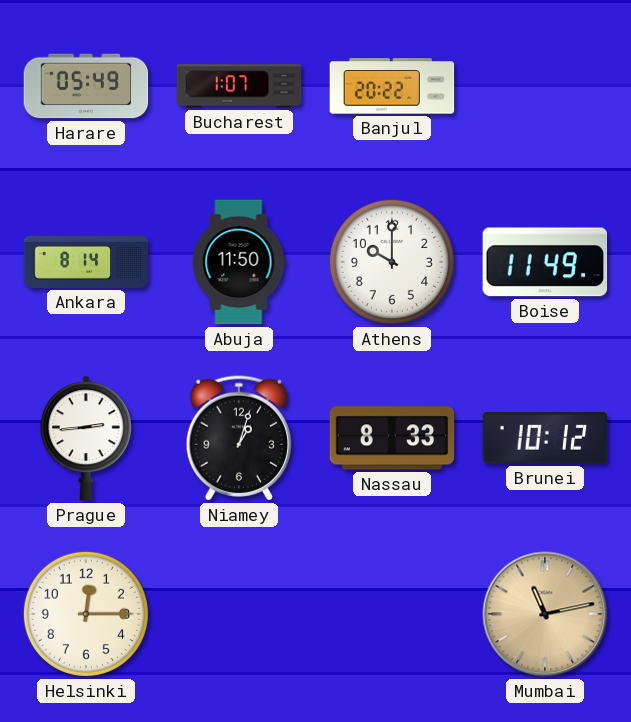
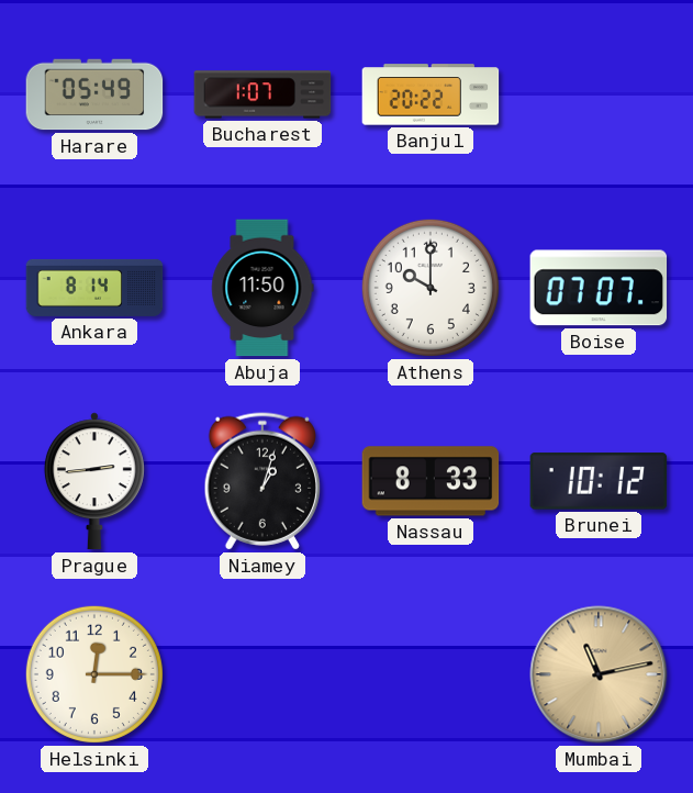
Boise: 11:49 -> 07:07 (599, 288)
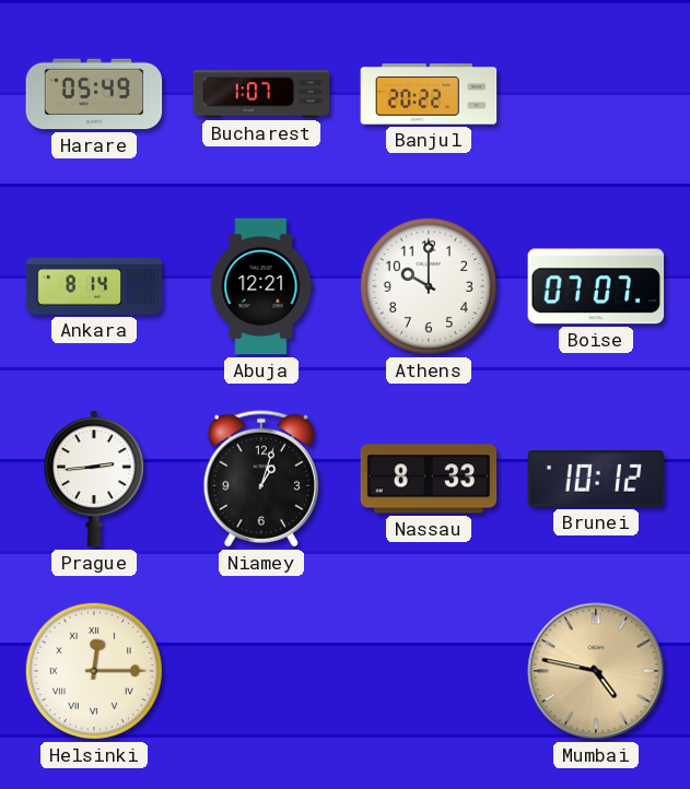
Abuja: 11:50 -> 12:21 (261, 286)
Helsinki numerals: Arabic -> Roman (94, 671)
Mumbai: 11:13 -> 4:47 (596, 671)
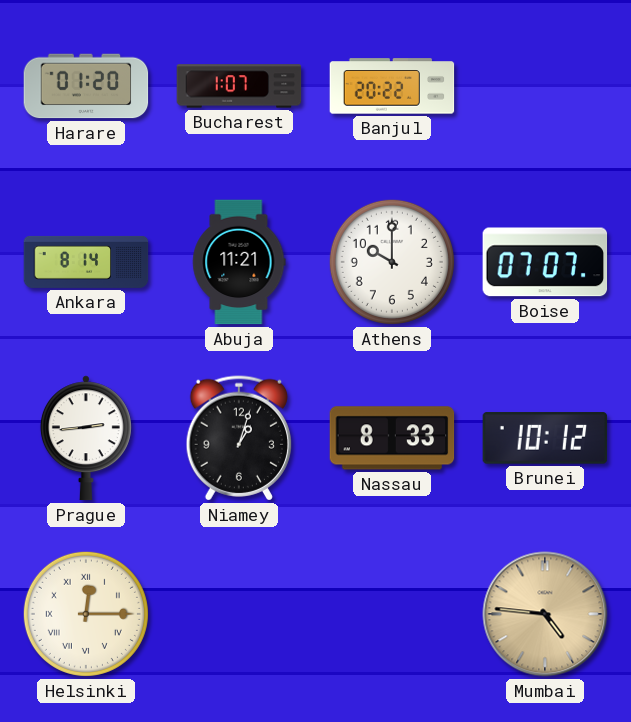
Harare: 05:49 -> 01:20 (86, 86)
Abuja: 12:21 -> 11:21 (239, 262)
Mumbai: 4:47 -> 4:46 (545, 614)
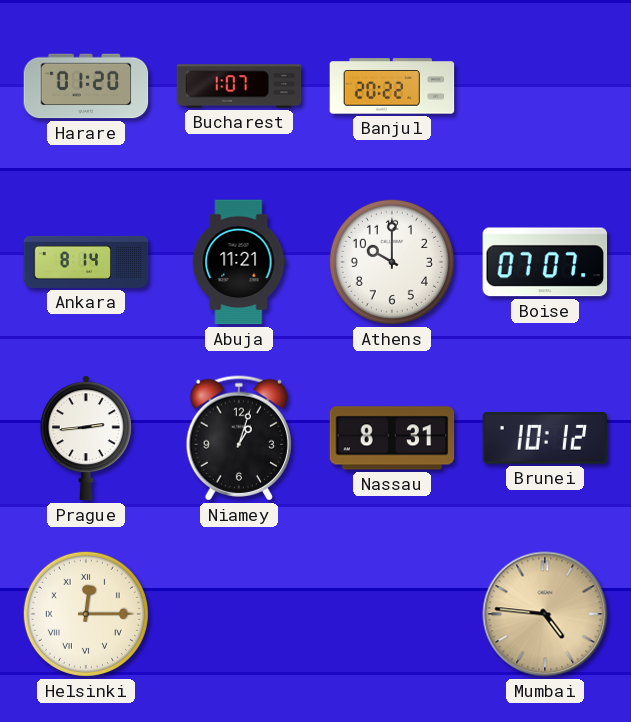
Nassau: 8:33 -> 8:31 (392, 438)
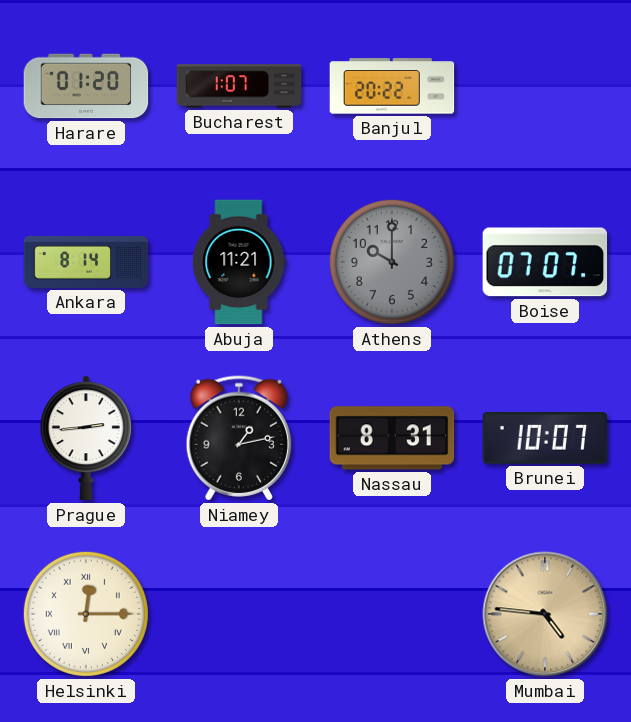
Athens dial: white -> grey (392, 262)
Niamey: 1:03 -> 1:13 (238, 438)
Brunei: 10:12 -> 10:07 (545, 438)
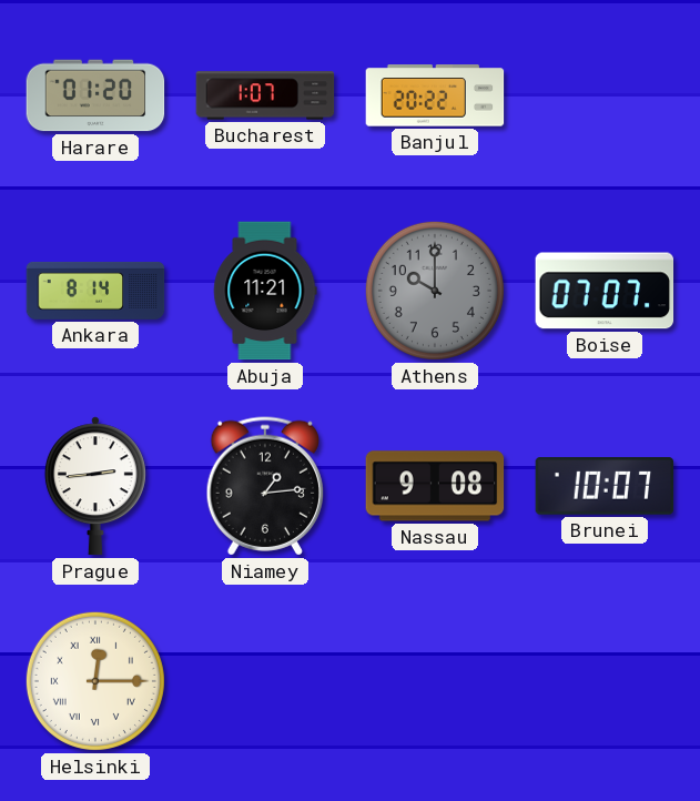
Niamey: 1:13 -> 1:14 (264, 486)
Nassau: 8:31 -> 9:08 (435, 486)
Mumbai: 4:46 -> none (545, 614)
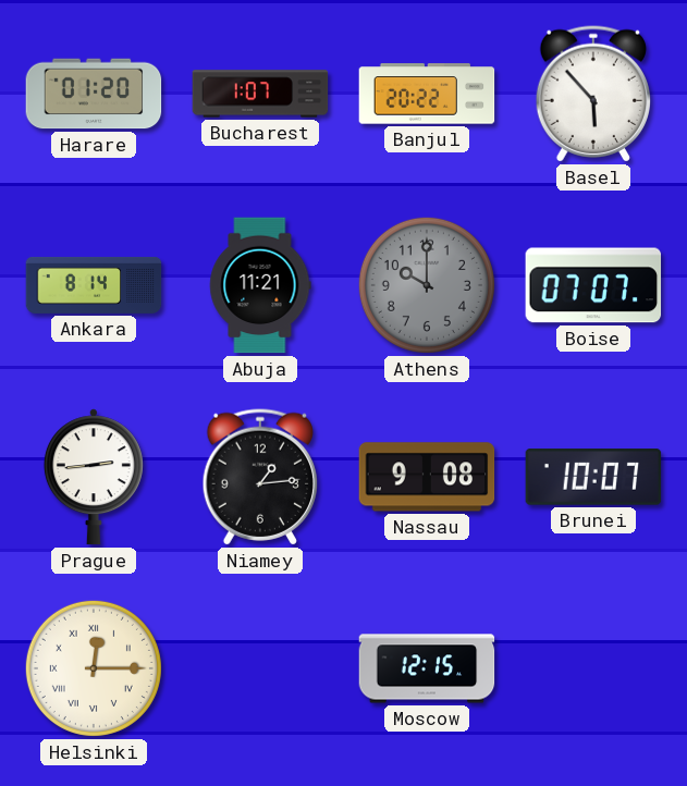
Basel: none -> 5:53 (592, 94)
Moscow: none -> 12:15 (427, 668)
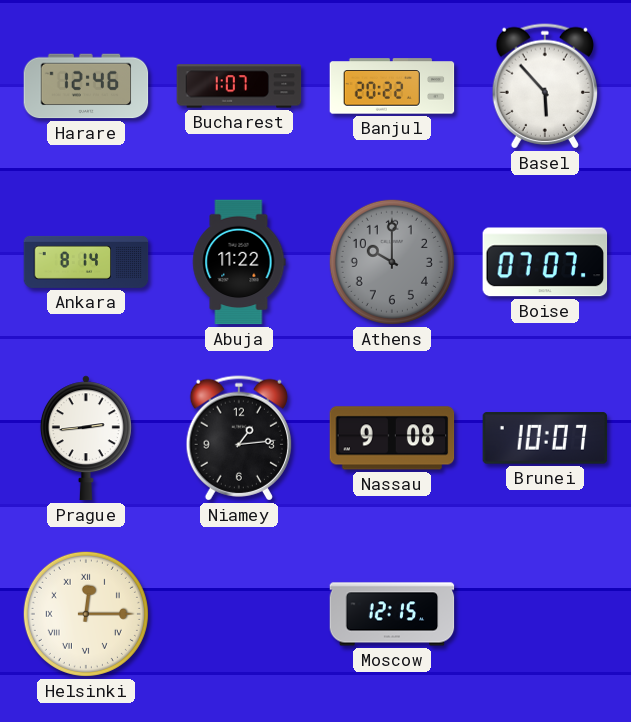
Harare: 01:20 -> 12:46 (86, 86)
Abuja: 11:21 -> 11:22 (239, 262)
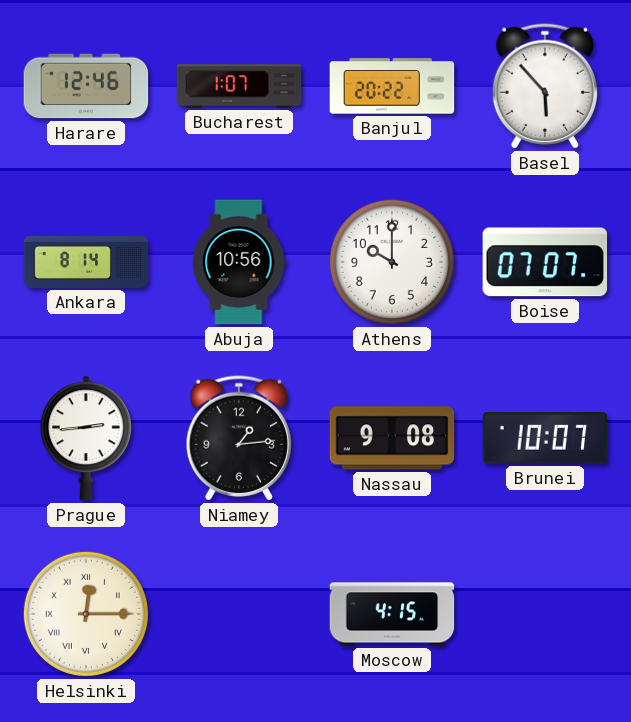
Abuja: 11:22 -> 10:56 (239, 262)
Athens dial: grey -> white (392, 262)
Moscow: 12:15 -> 4:15 (392, 614)
